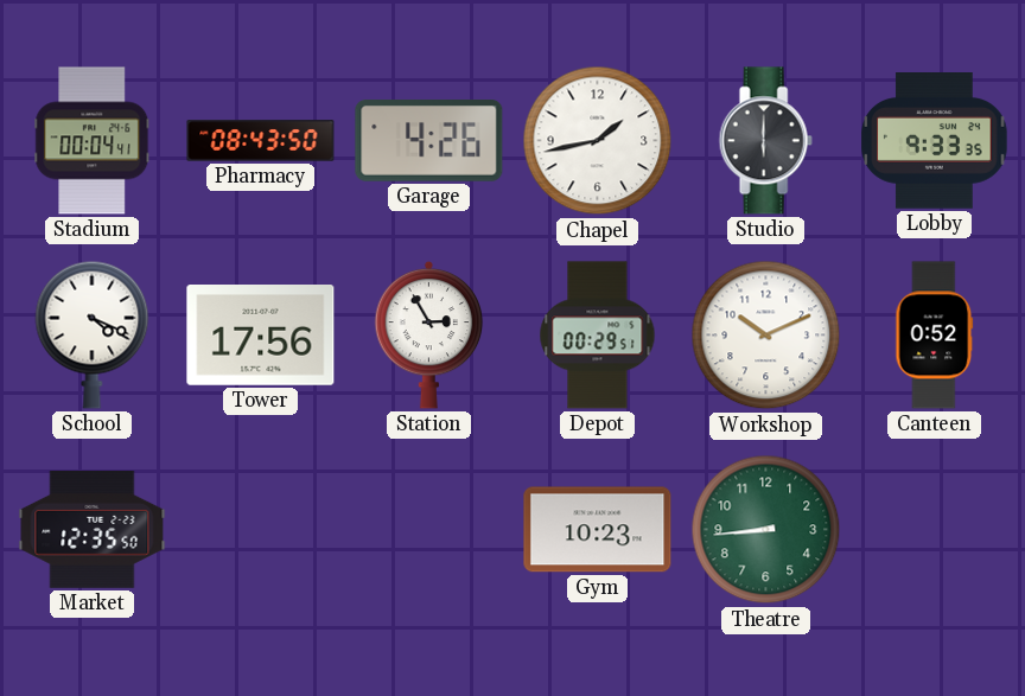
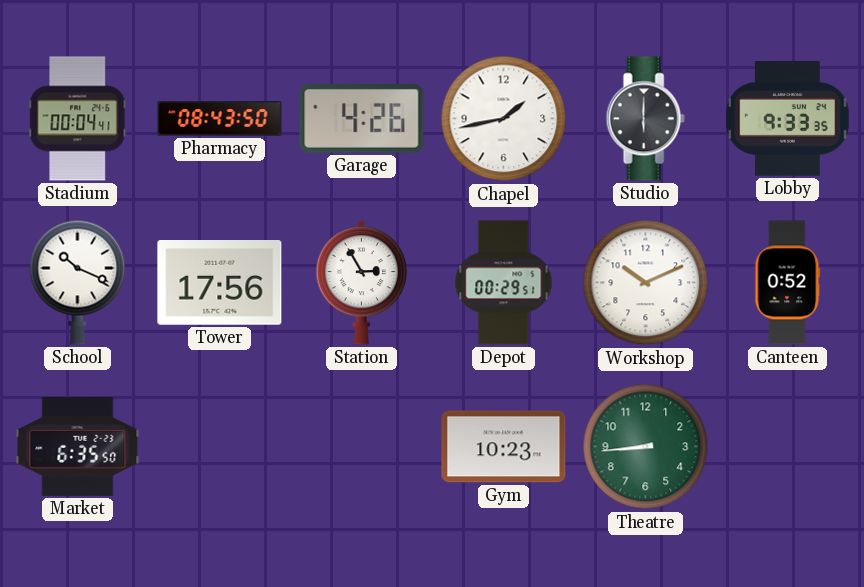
School: 4:19 -> 10:19 (78, 282)
Market: 12:35 -> 6:35 (78, 446)
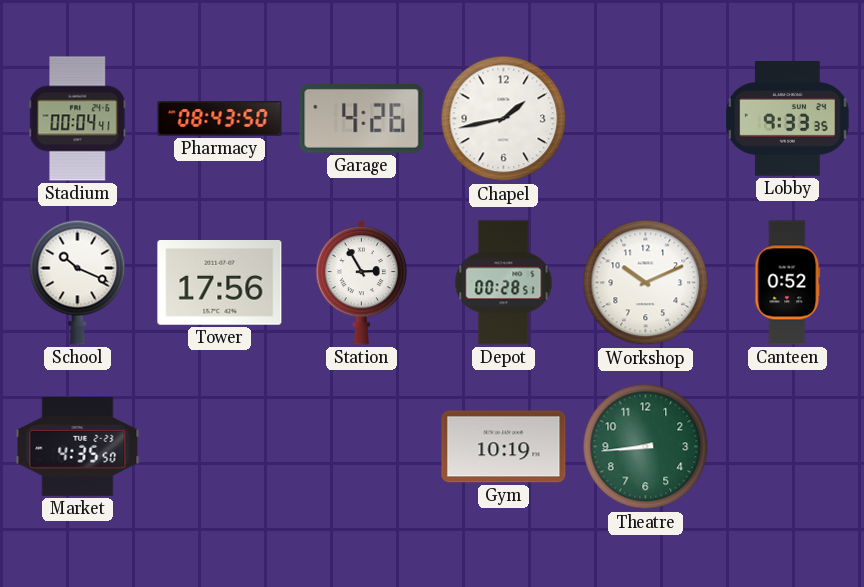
Studio: 6:00 -> none (645, 119)
Depot: 00:29 -> 00:28 (504, 283)
Market: 6:35 -> 4:35 (78, 446)
Gym: 10:23 -> 10:19 (504, 447)
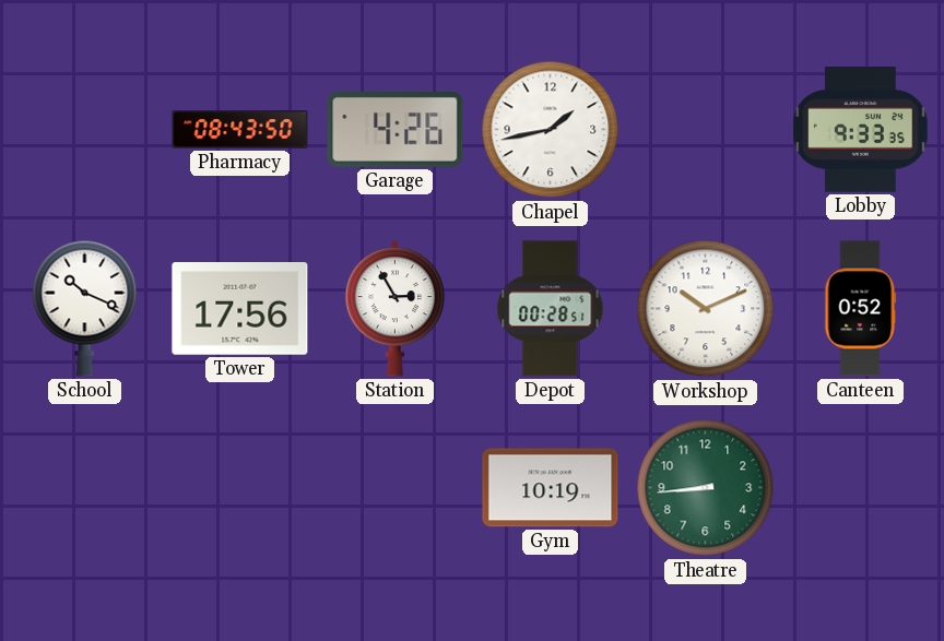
Stadium: 00:04 -> none (78, 119)
Market: 4:35 -> none (78, 446)
